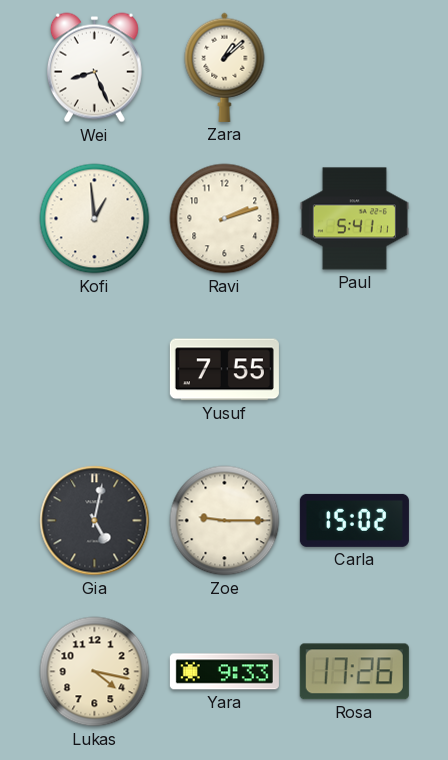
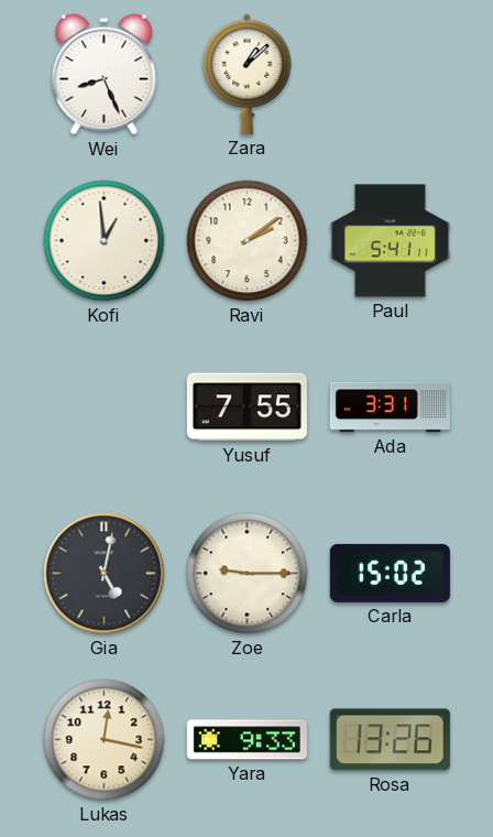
Ravi: 2:12 -> 2:09 (248, 241)
Ada: none -> 3:31 (390, 407)
Lukas: 4:17 -> 12:17 (105, 740)
Rosa: 17:26 -> 13:26 (390, 740)
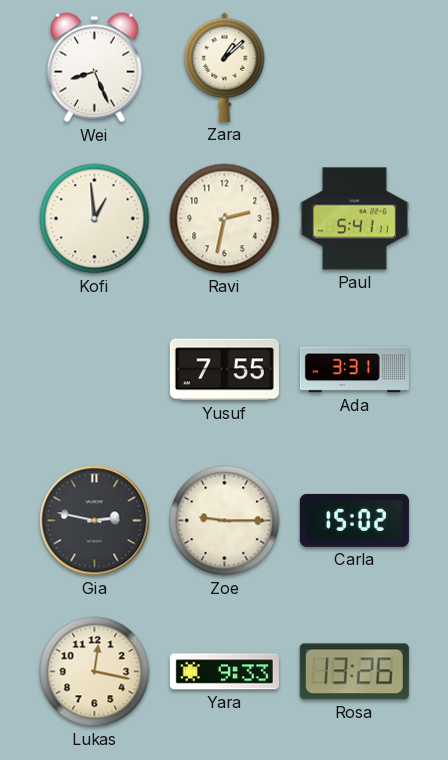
Ravi: 2:09 -> 2:32 (225, 219)
Gia: 5:02 -> 2:47 (95, 521)
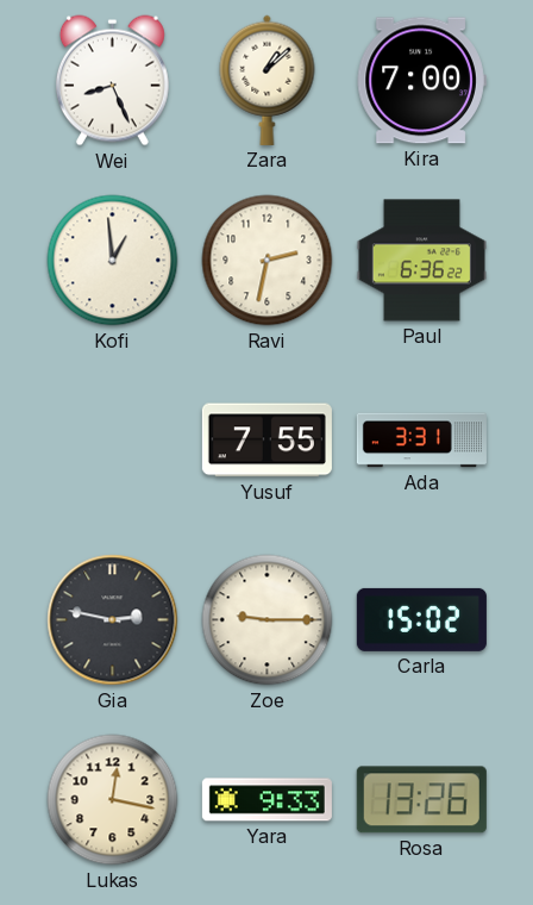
Kira: none -> 7:00 (421, 81)
Paul: 5:41 -> 6:36 (421, 261)
